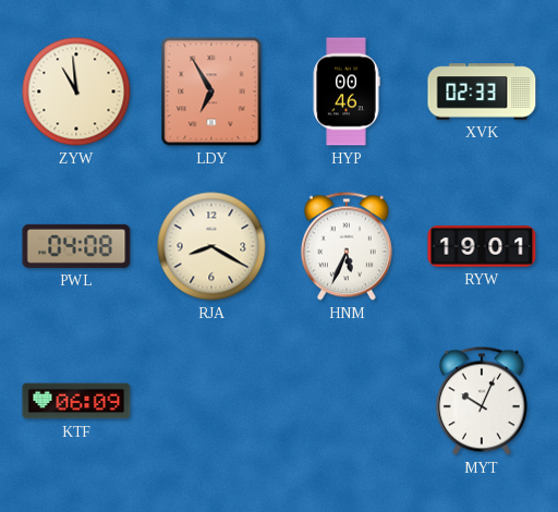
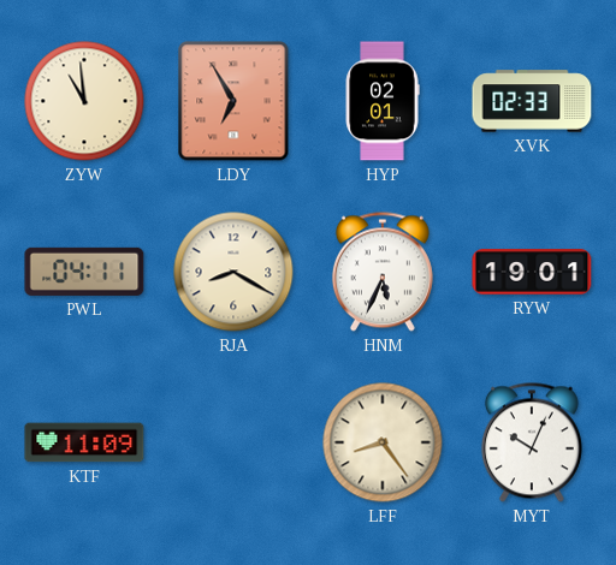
HYP: 00:46 -> 02:01 (383, 101)
PWL: 04:08 -> 04:11 (84, 272)
KTF: 06:09 -> 11:09 (84, 442)
LFF: none -> 8:24 (383, 442)
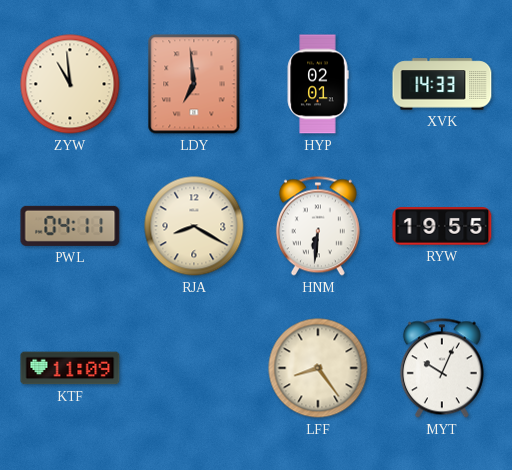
LDY: 6:55 -> 6:59 (194, 84)
XVK: 02:33 -> 14:33 (442, 84)
HNM: 5:34 -> 6:31 (318, 226)
RYW: 19:01 -> 19:55 (442, 226)
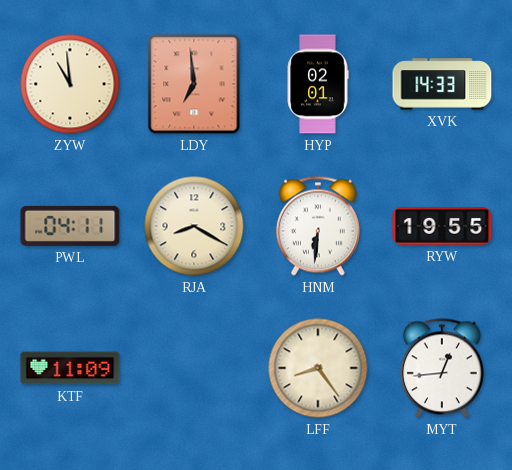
MYT: 10:04 -> 12:44 (442, 368)
